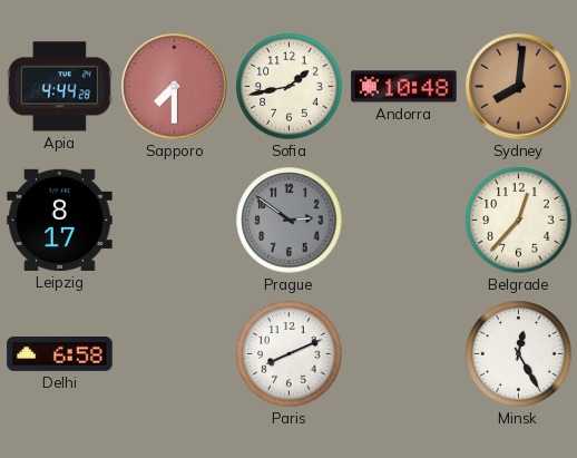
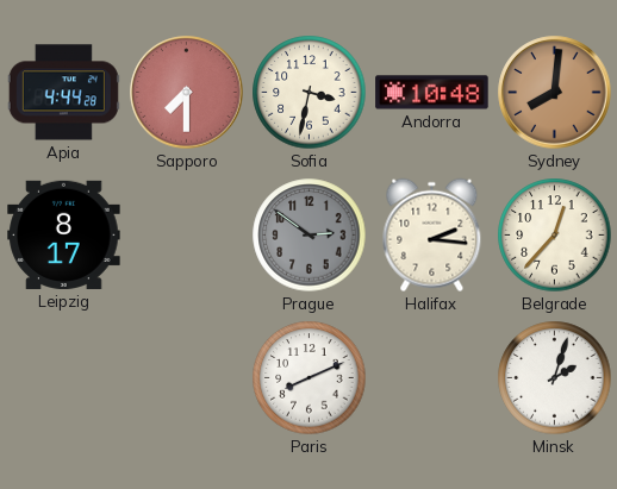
Sofia: 1:43 -> 3:32 (310, 93)
Halifax: none -> 2:16 (432, 236)
Delhi: 6:58 -> none (60, 353)
Minsk: 12:25 -> 2:03 (555, 378)
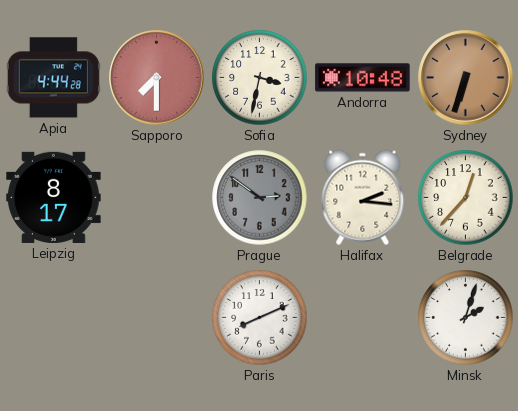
Sydney: 8:01 -> 6:33 (466, 78)
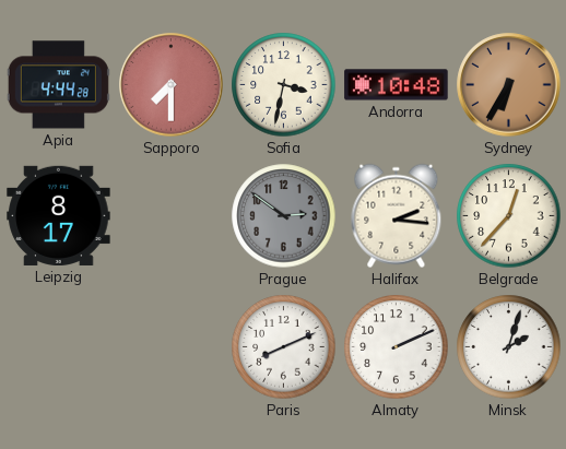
Sydney: 6:33 -> 6:35 (509, 85)
Almaty: none -> 2:11 (397, 347)
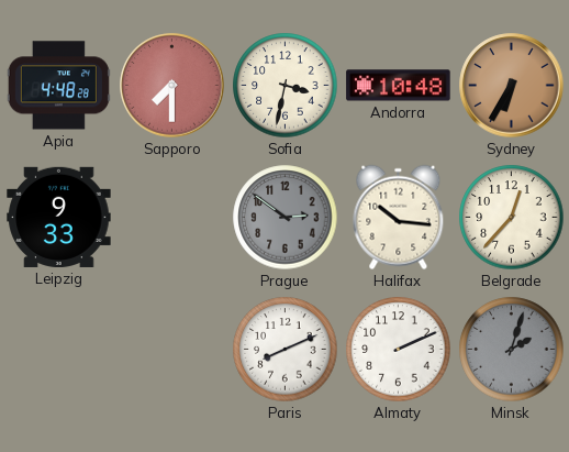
Apia: 4:44 -> 4:48 (58, 86)
Leipzig: 8:17 -> 9:33 (59, 217)
Halifax: 2:16 -> 10:16 (399, 218)
Minsk dial: white -> grey (512, 350)
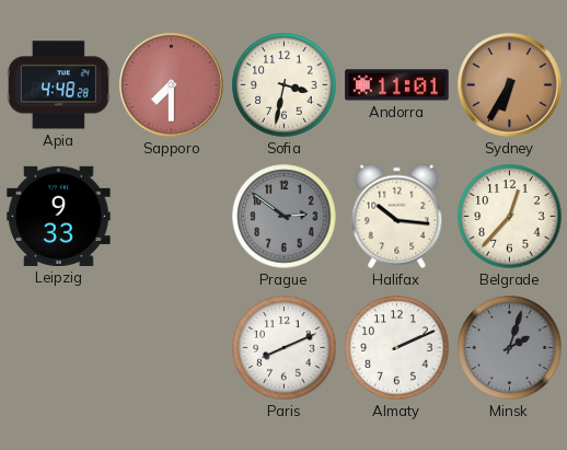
Andorra: 10:48 -> 11:01 (397, 85)
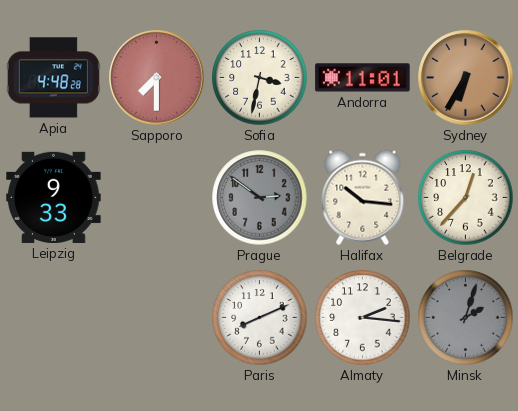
Almaty: 2:11 -> 2:16 (363, 318)
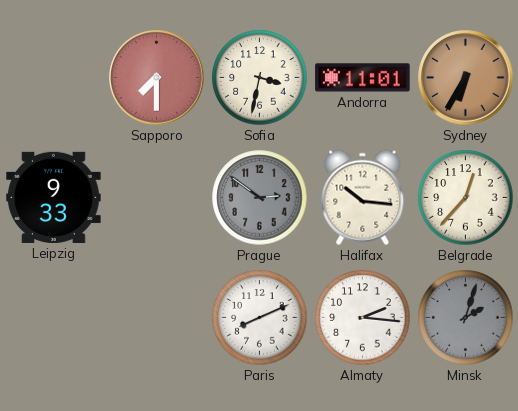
Apia: 4:48 -> none (53, 78)
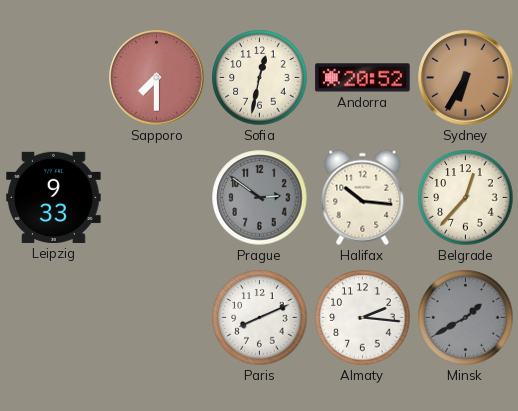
Sofia: 3:32 -> 12:32 (260, 78)
Andorra: 11:01 -> 20:52 (363, 78)
Minsk: 2:03 -> 1:40 (466, 318)
